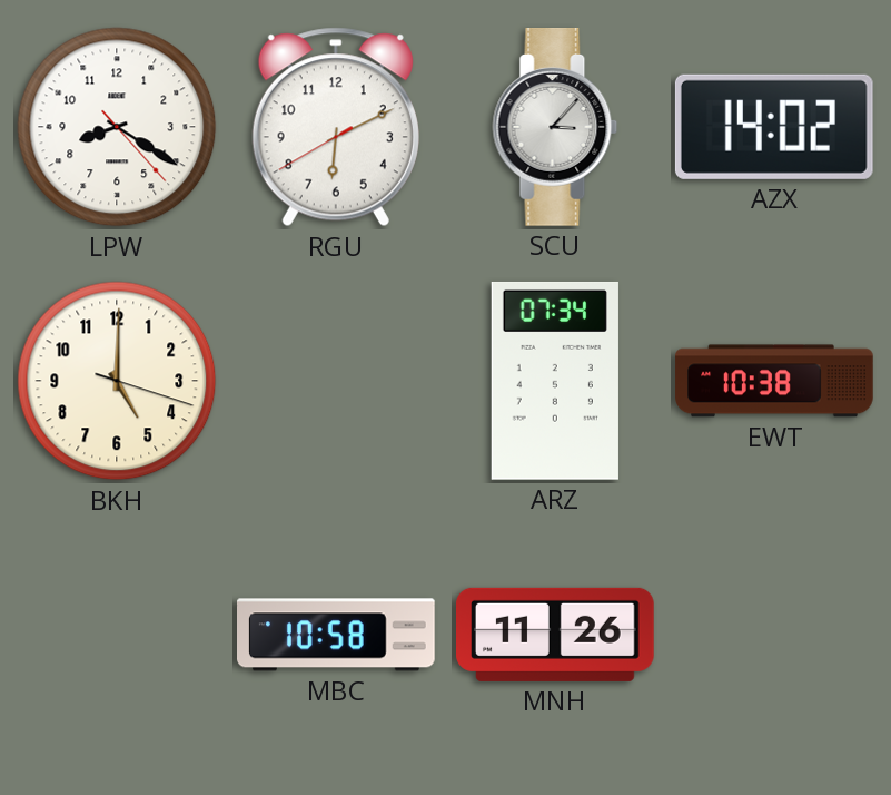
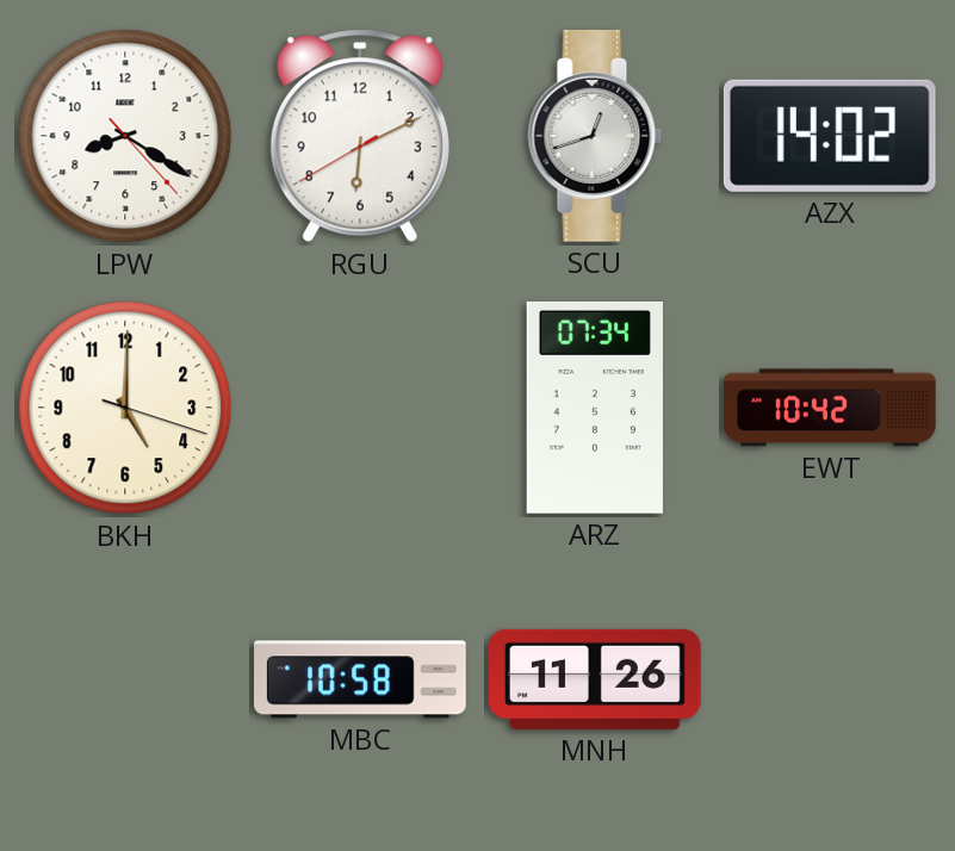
SCU: 3:07 -> 12:42 (595, 137)
EWT: 10:38 -> 10:42 (830, 408)
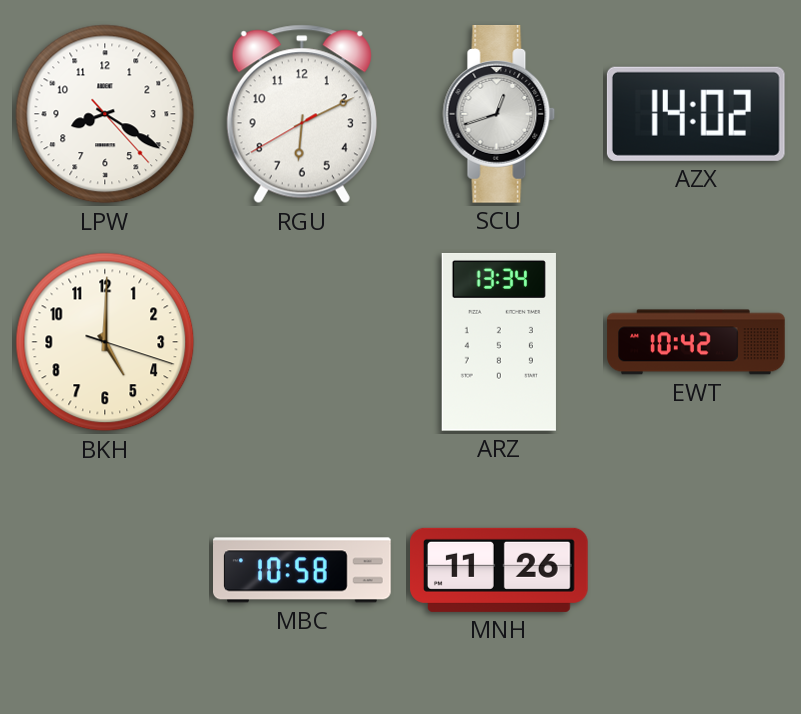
ARZ: 07:34 -> 13:34 (499, 342)
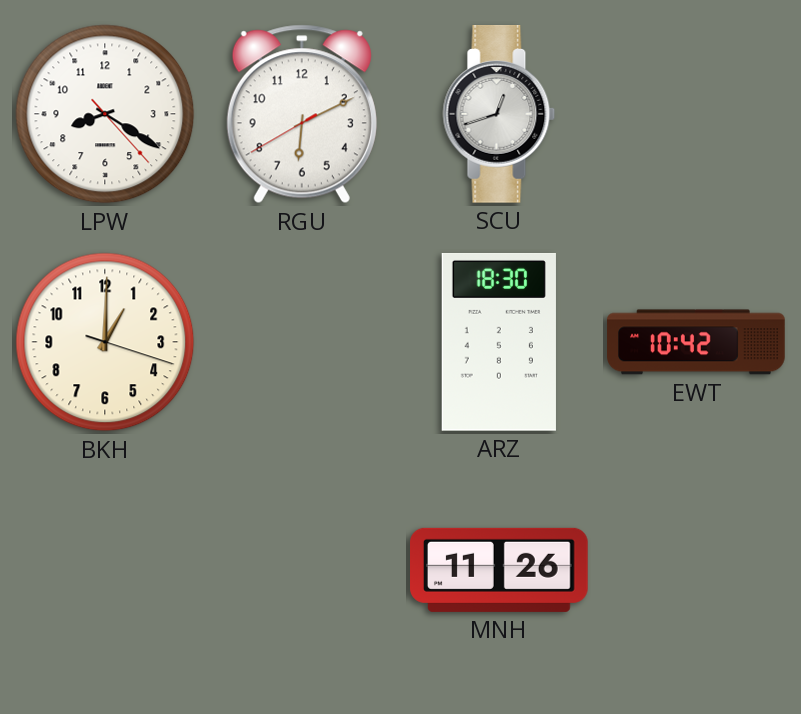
AZX: 14:02 -> none (696, 114)
BKH: 5:00 -> 1:00 (105, 342)
ARZ: 13:34 -> 18:30 (499, 342)
MBC: 10:58 -> none (303, 570)
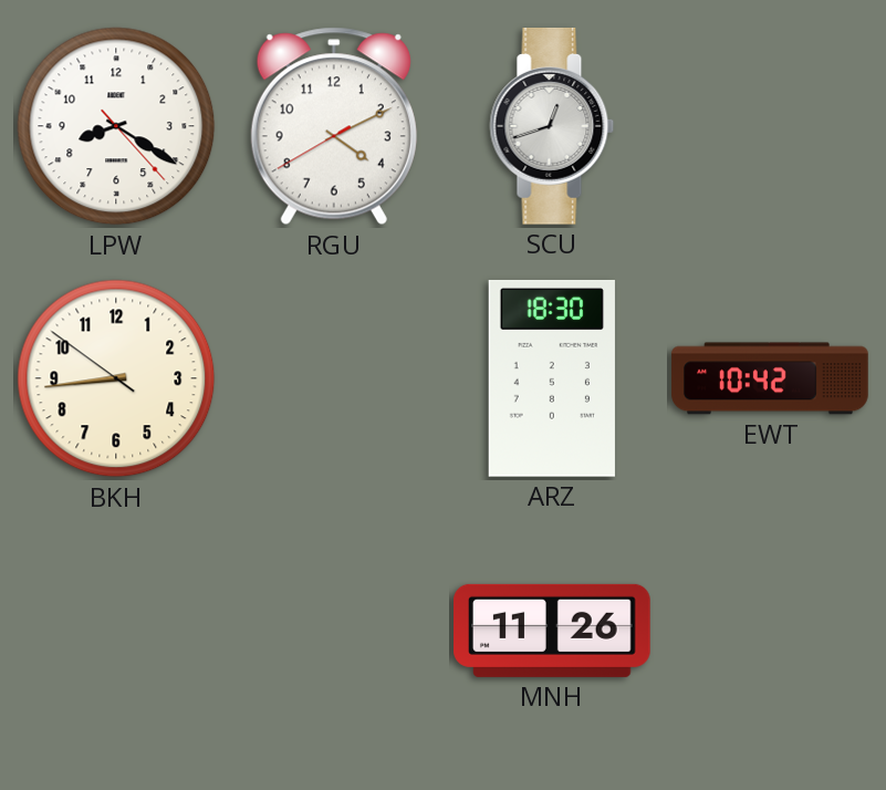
RGU: 6:10 -> 4:10 (334, 126)
BKH: 1:00 -> 8:43 (116, 378)
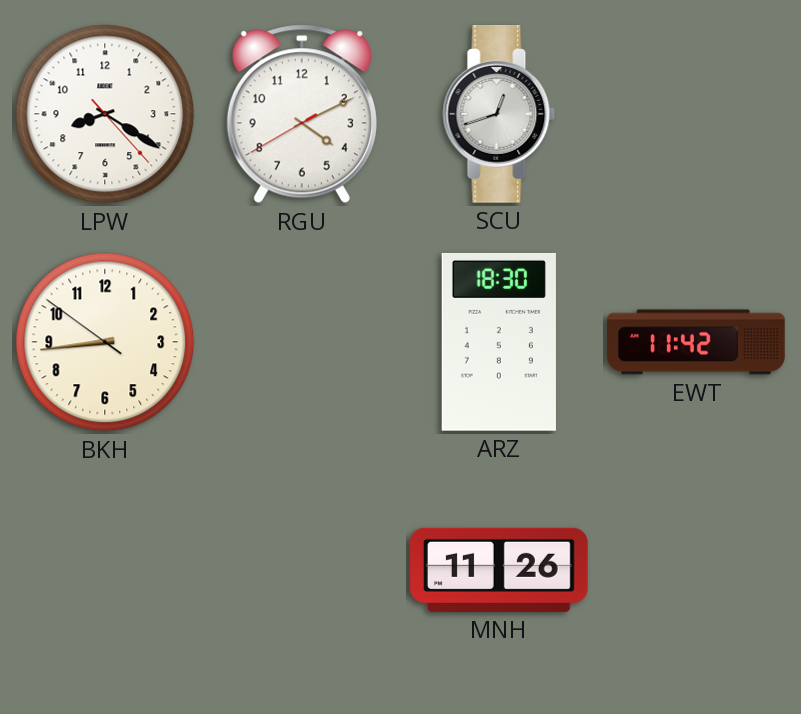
EWT: 10:42 -> 11:42 (696, 342)
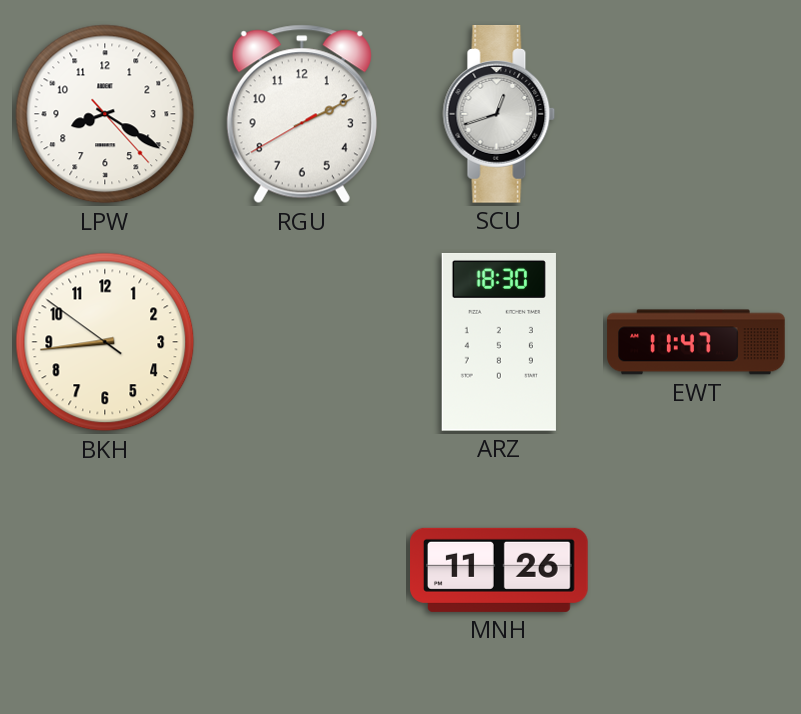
RGU: 4:10 -> 2:10 (302, 114)
EWT: 11:42 -> 11:47 (696, 342)
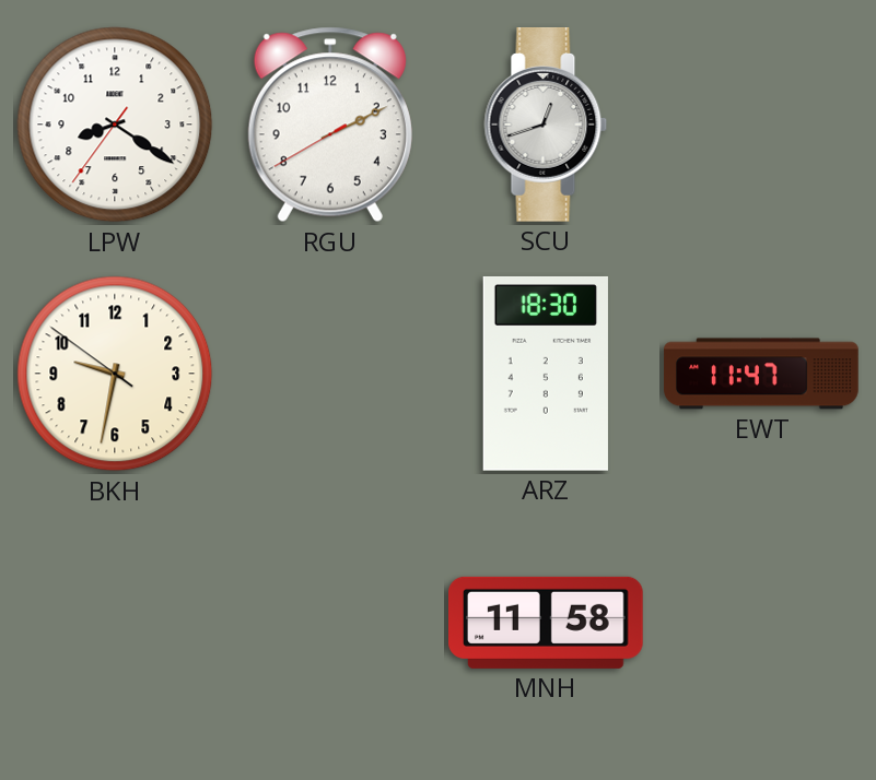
LPW: 8:20:23 -> 8:20:36 (115, 125)
BKH: 8:43 -> 9:31 (115, 374)
MNH: 11:26 -> 11:58 (547, 623)
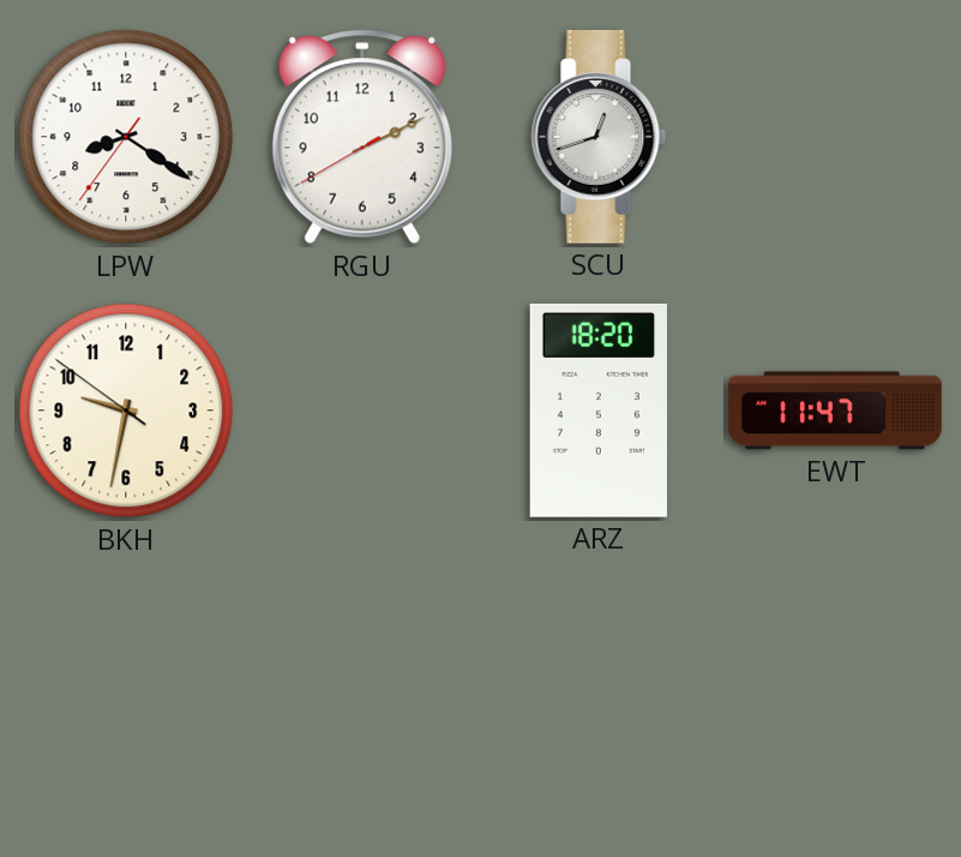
ARZ: 18:30 -> 18:20 (599, 410)
MNH: 11:58 -> none (547, 623)
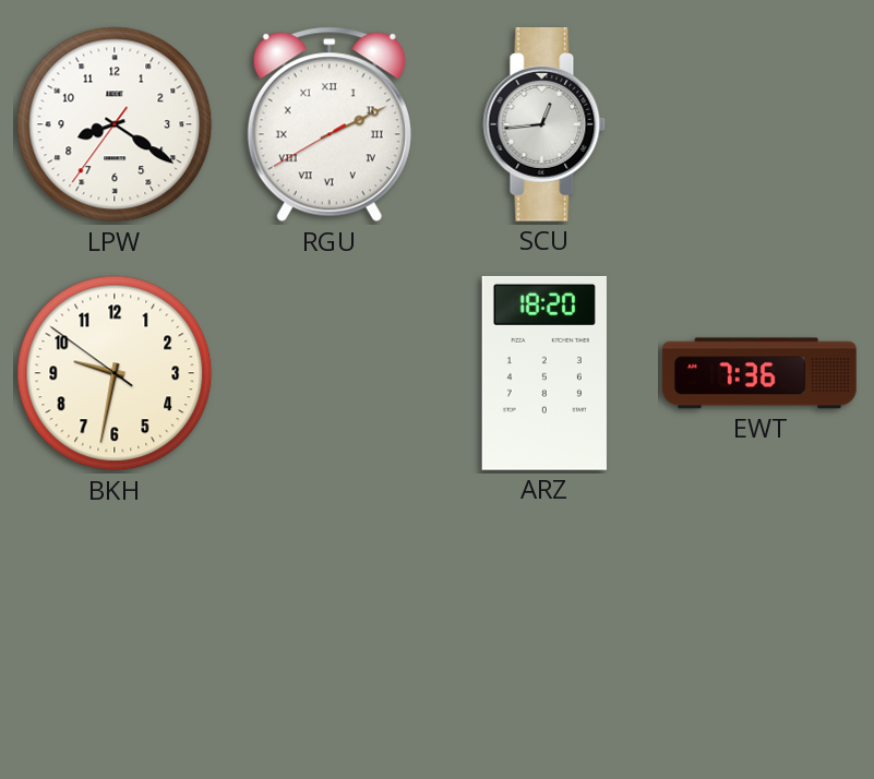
RGU numerals: Arabic -> Roman (330, 124)
SCU: 12:42 -> 12:44 (544, 125)
EWT: 11:47 -> 7:36 (759, 373)
